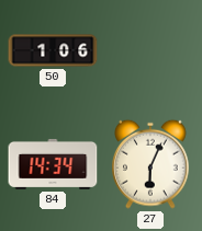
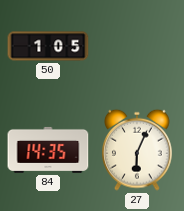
50: 1:06 -> 1:05 (48, 46)
84: 14:34 -> 14:35 (48, 150)
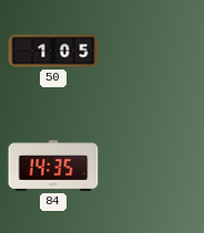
27: 6:04 -> none (138, 150)
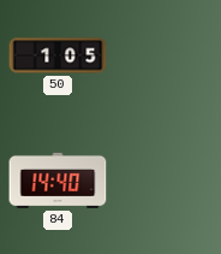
84: 14:35 -> 14:40 (58, 181)
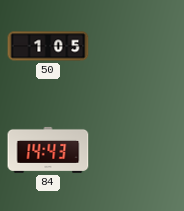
84: 14:40 -> 14:43 (48, 150)
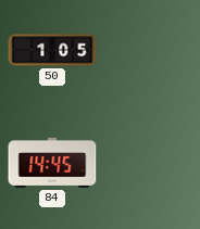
84: 14:43 -> 14:45 (52, 163)
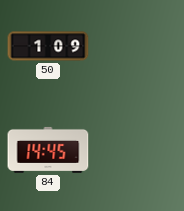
50: 1:05 -> 1:09 (48, 46)
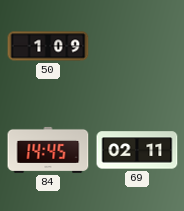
69: none -> 02:11 (137, 150)
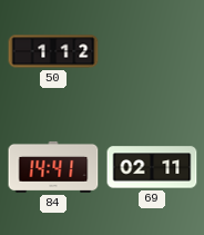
50: 1:09 -> 1:12 (53, 51)
84: 14:45 -> 14:41 (53, 167)
